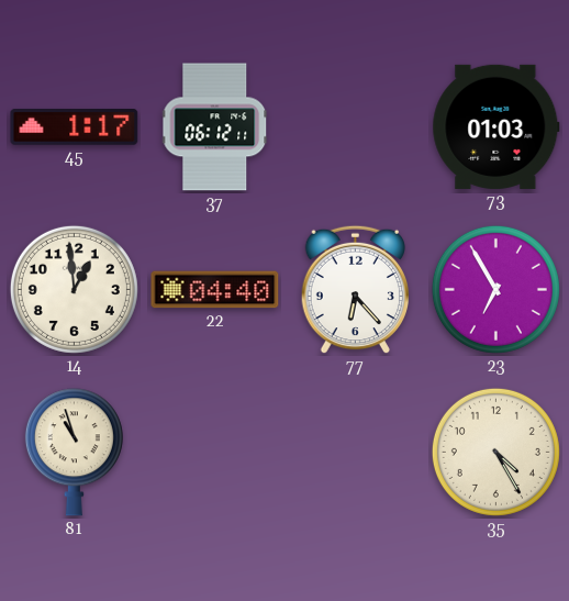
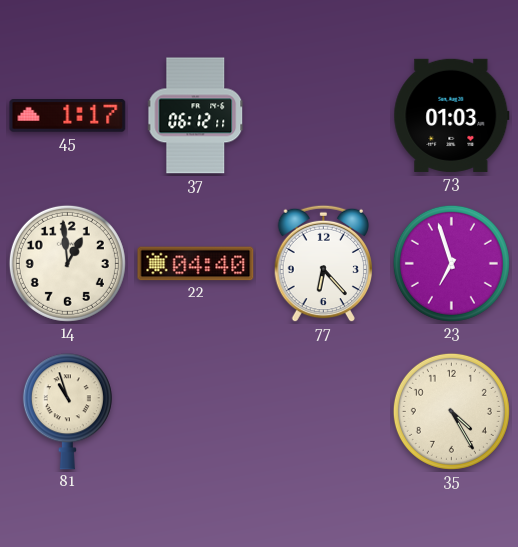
23: 6:55 -> 6:57 (451, 263)
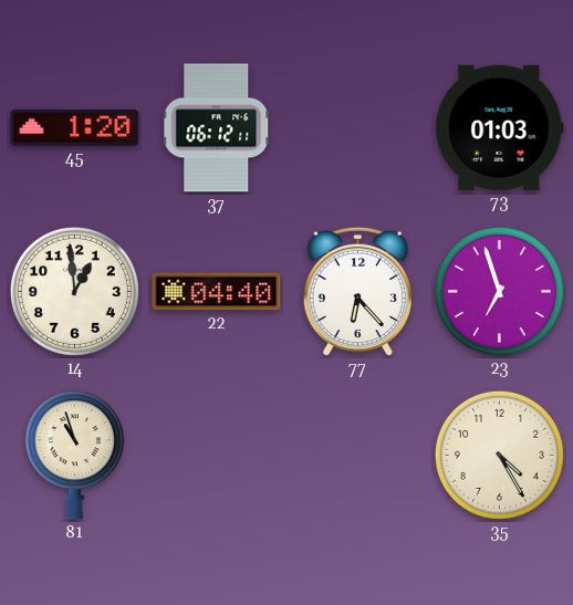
45: 1:17 -> 1:20 (75, 128)
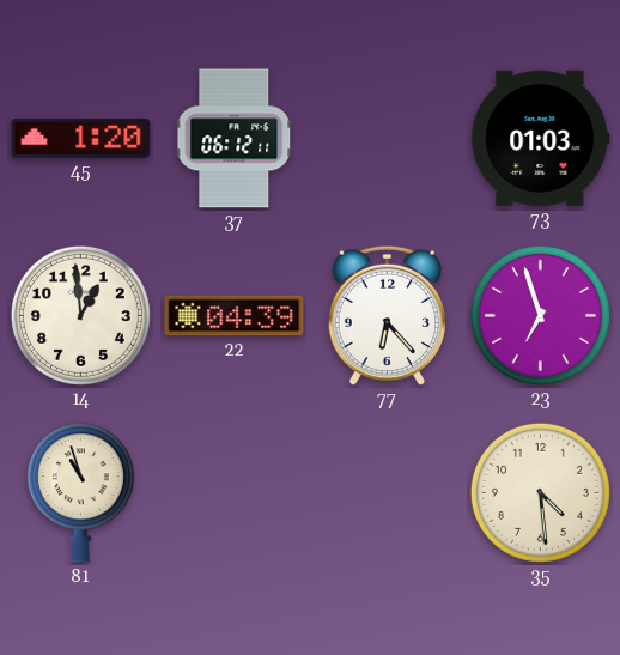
22: 04:40 -> 04:39 (235, 316)
35: 4:25 -> 4:29 (540, 492)
